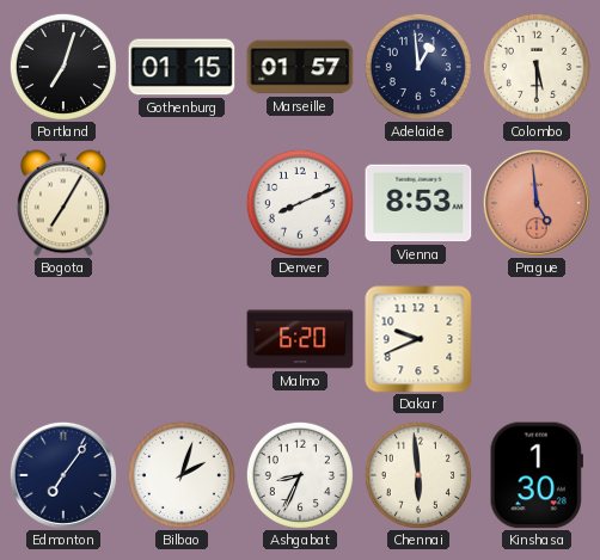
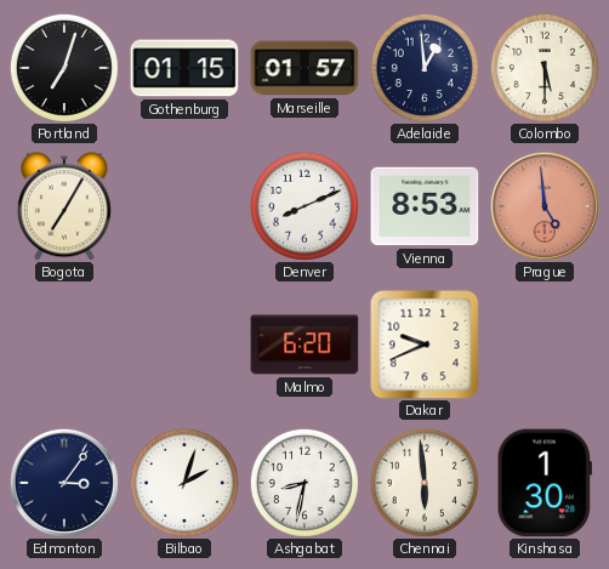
Edmonton: 7:06 -> 3:06 (64, 483)
Ashgabat: 8:34 -> 8:32 (304, 483)
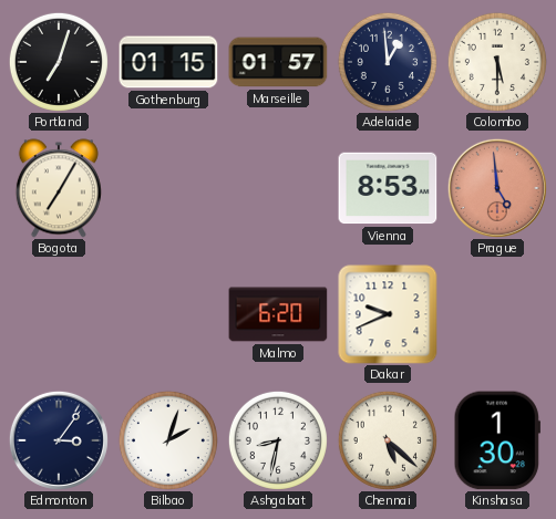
Denver: 8:11 -> none (304, 206)
Chennai: 5:59 -> 5:22 (388, 440)
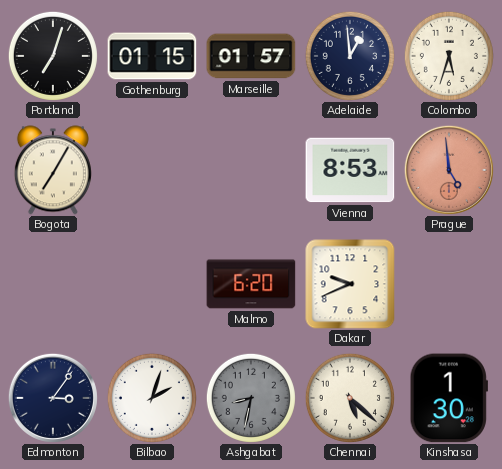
Colombo: 5:30 -> 5:33 (449, 56)
Ashgabat dial: white -> grey (251, 398)
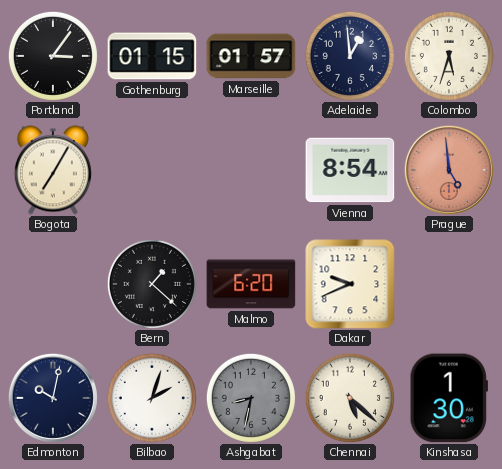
Portland: 7:03 -> 3:06 (53, 56)
Vienna: 8:53 -> 8:54 (350, 170)
Bern: none -> 1:22 (152, 284)
Edmonton: 3:06 -> 10:02 (53, 398)
